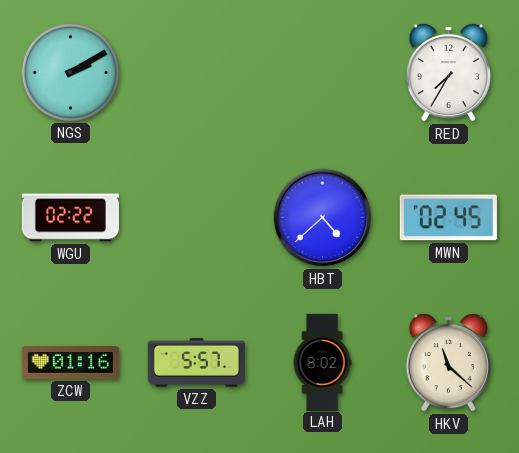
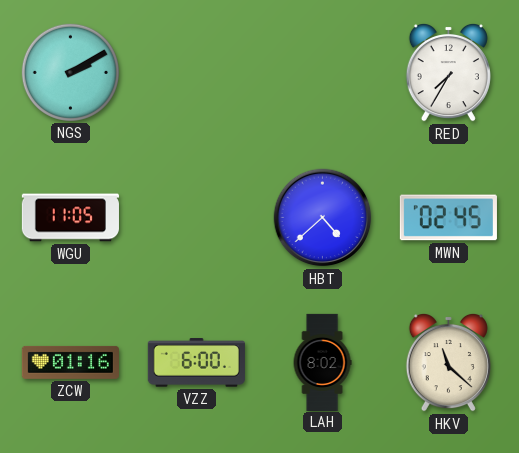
WGU: 02:22 -> 11:05 (70, 218)
VZZ: 5:57 -> 6:00 (196, 363)
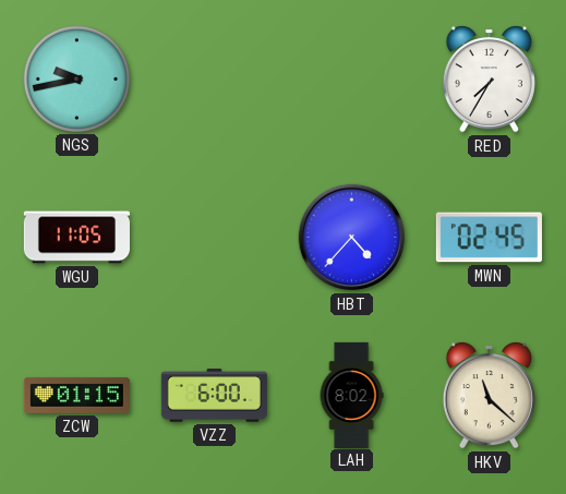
NGS: 2:10 -> 9:43 (76, 79)
HBT: 4:38 -> 4:37 (352, 238)
ZCW: 01:16 -> 01:15 (76, 395)
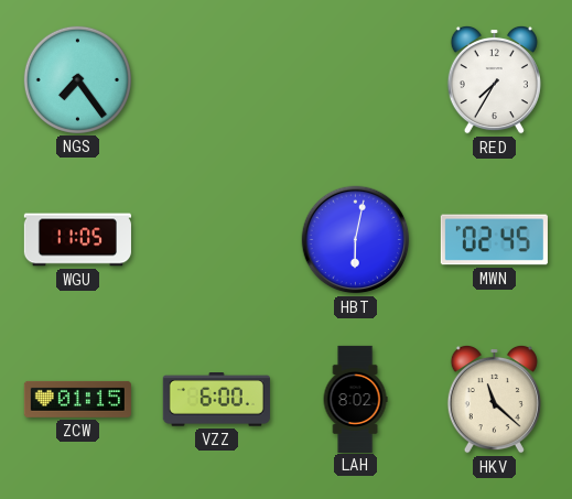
NGS: 9:43 -> 7:24 (77, 79)
HBT: 4:37 -> 6:02 (356, 240)
